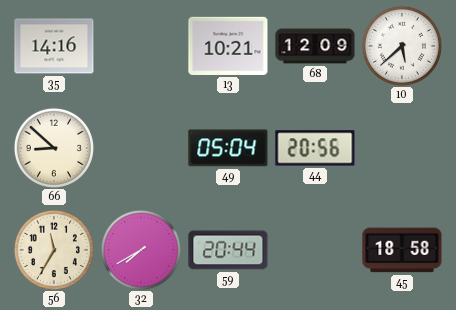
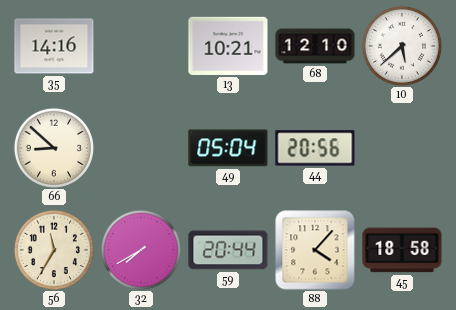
68: 12:09 -> 12:10 (315, 46)
88: none -> 4:07 (315, 250)
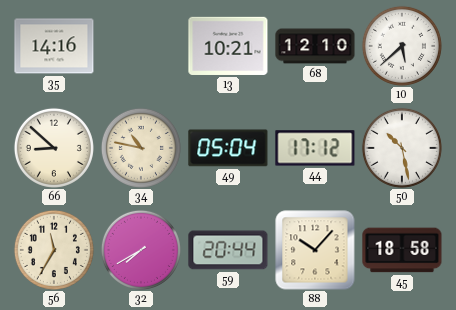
34: none -> 10:47 (141, 148)
44: 20:56 -> 17:12 (315, 148)
50: none -> 10:28 (402, 148)
88: 4:07 -> 10:07 (315, 250)
